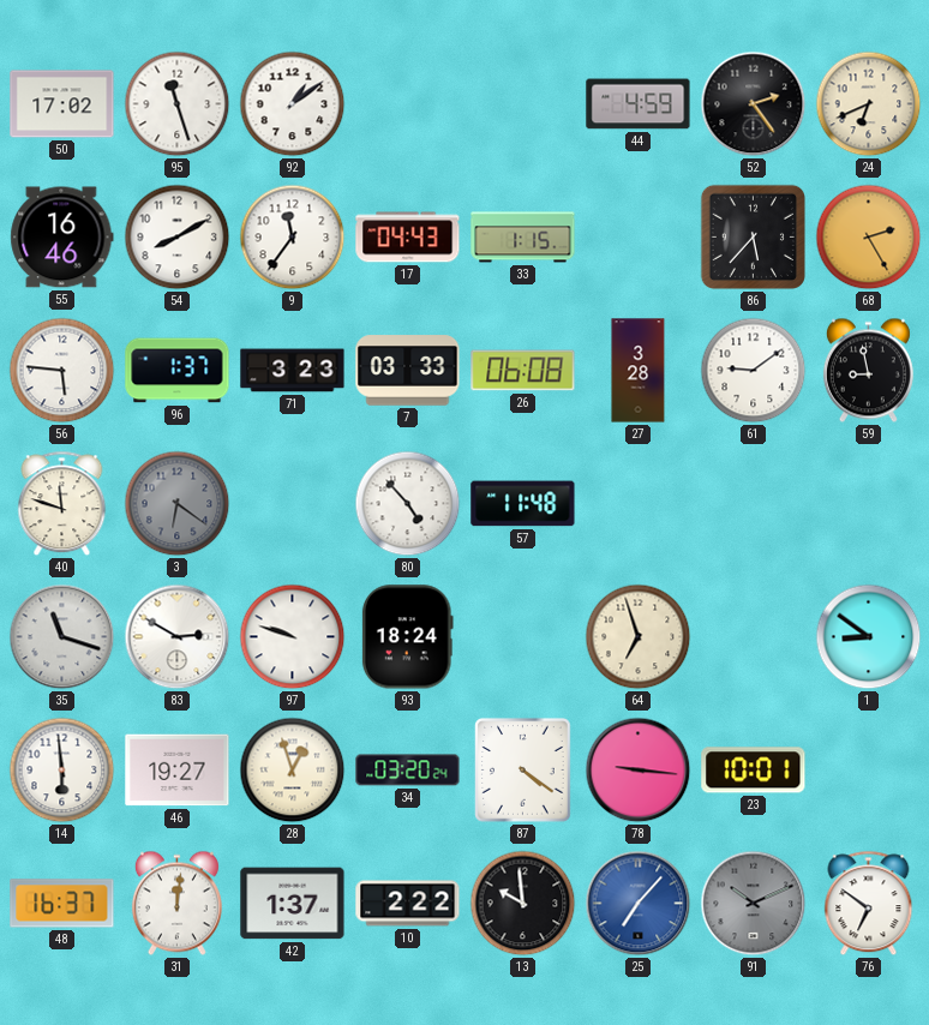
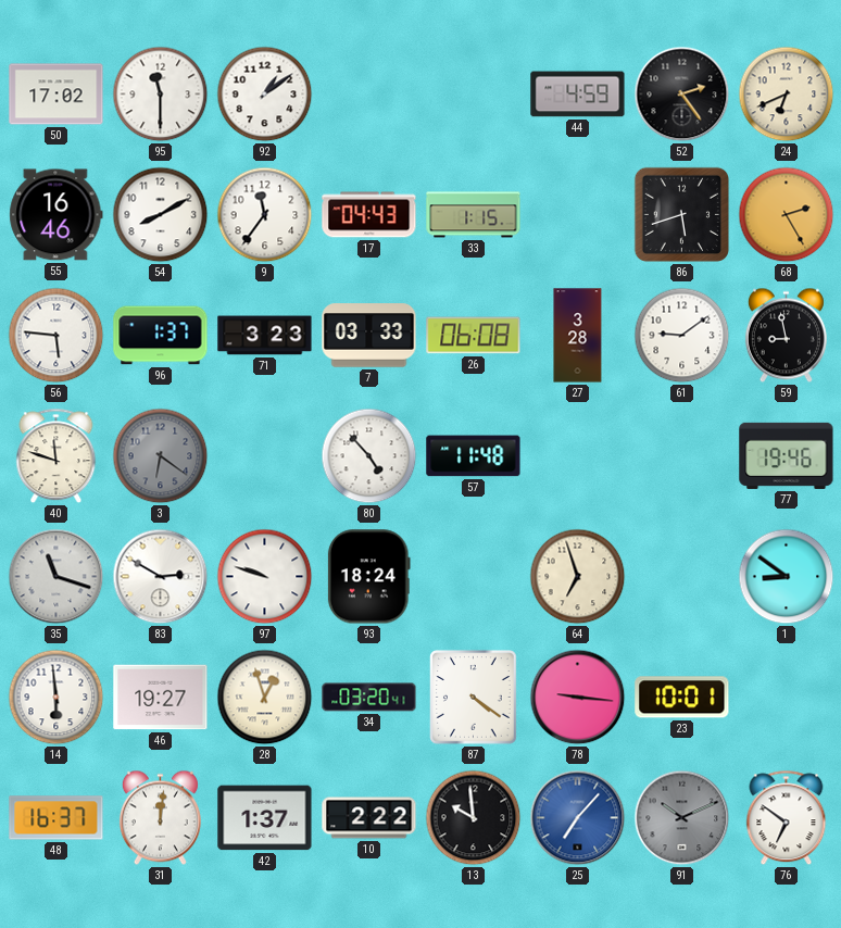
95: 11:27 -> 11:30 (161, 95)
86: 5:37 -> 5:42 (681, 214)
77: none -> 19:46 (787, 455)
34: 03:20:24 -> 03:20:41 (369, 698)
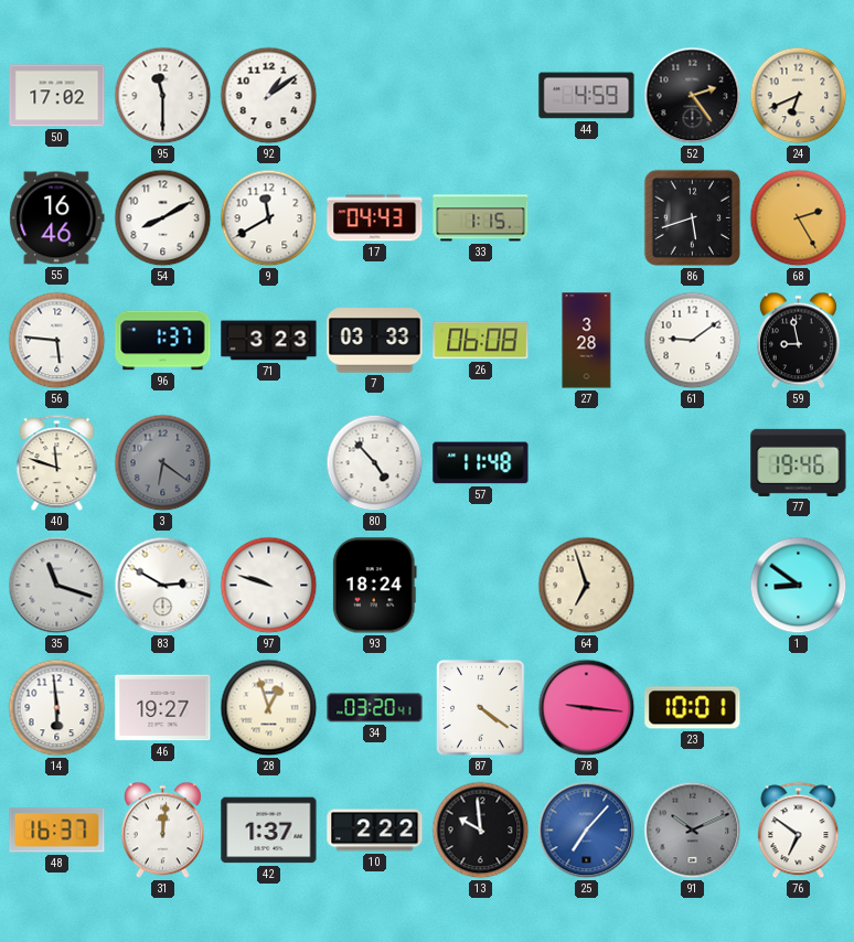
9: 11:36 -> 11:40 (269, 218)
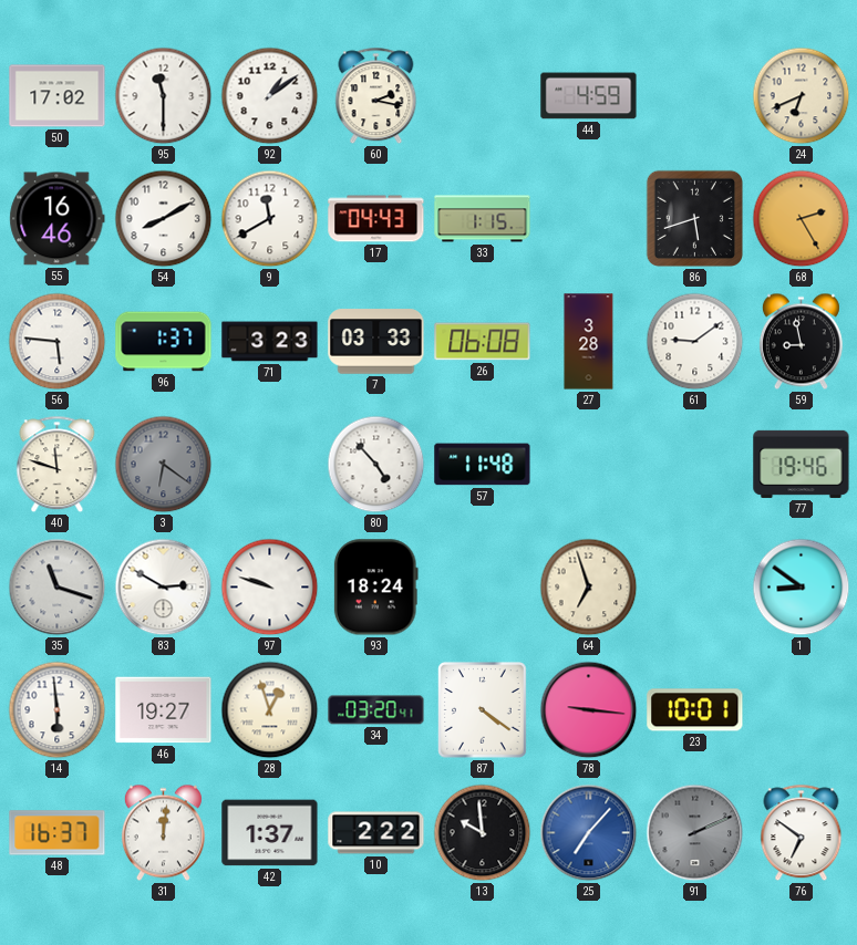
60: none -> 2:17 (376, 96)
52: 2:24 -> none (693, 96)
91: 10:11 -> 2:11 (695, 833)
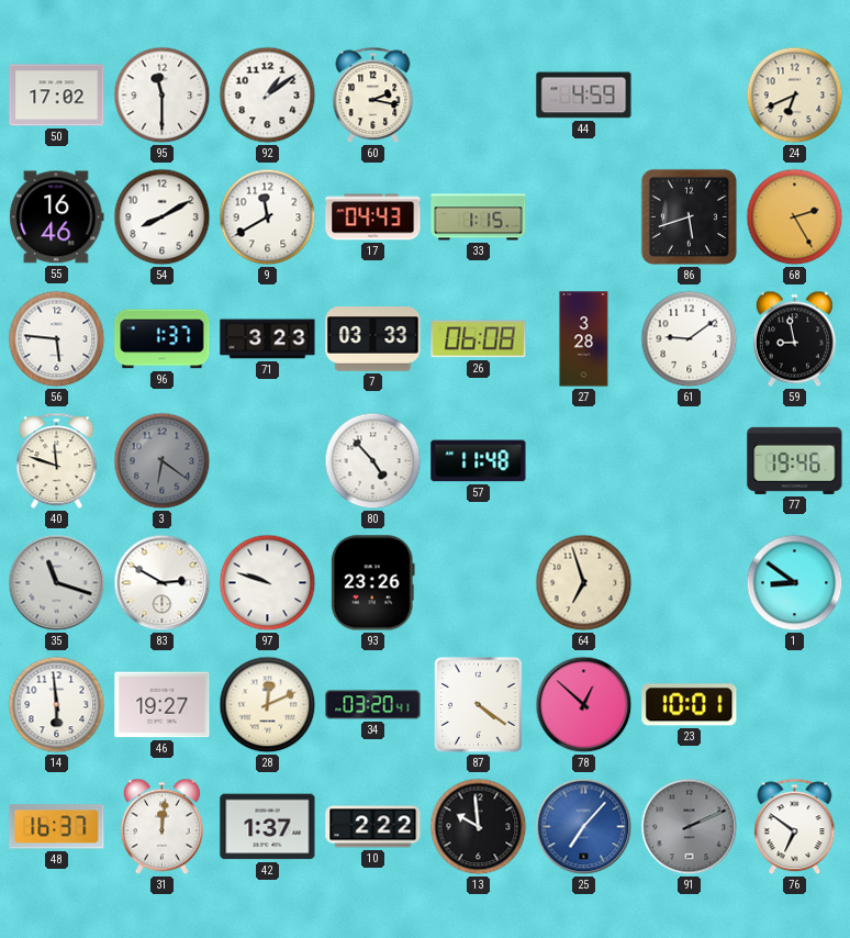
93: 18:24 -> 23:26 (372, 583)
28: 12:57 -> 12:11 (268, 705)
78: 9:16 -> 12:52 (584, 705)
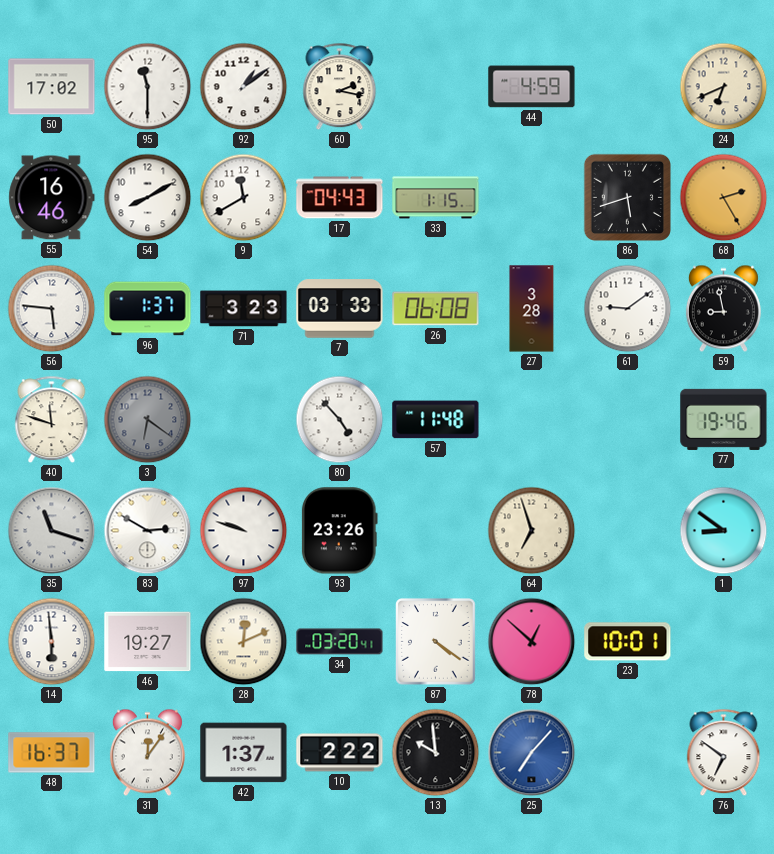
31: 12:01 -> 12:06 (147, 753)
91: 2:11 -> none (690, 827)
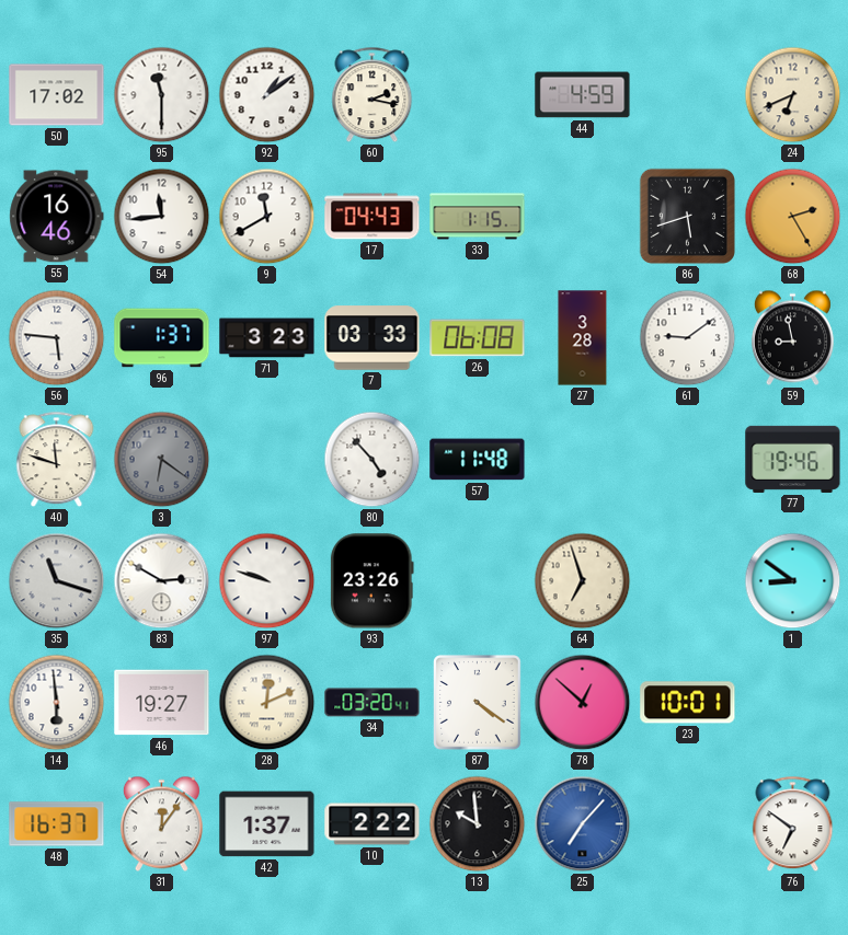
54: 8:10 -> 11:44 (162, 217)
